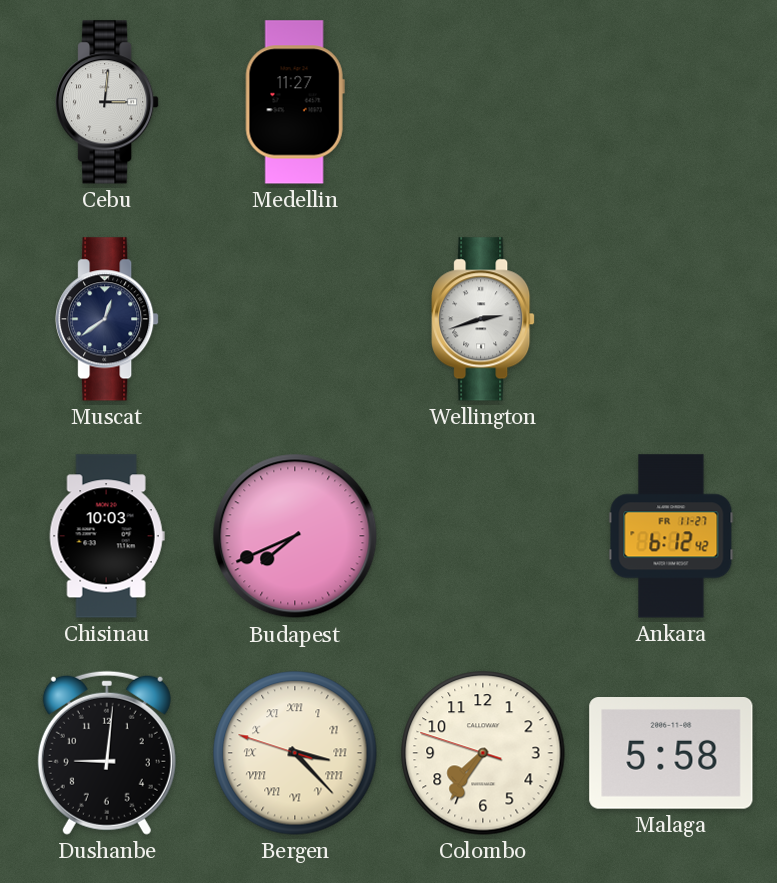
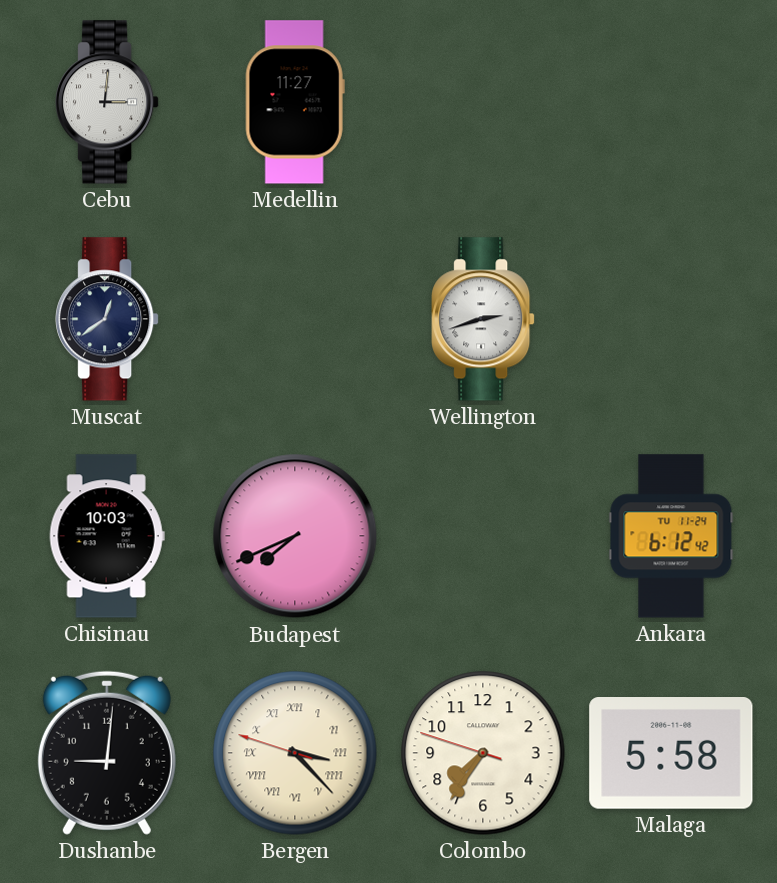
Ankara date: FR 11-27 -> TU 11-24 (671, 536)
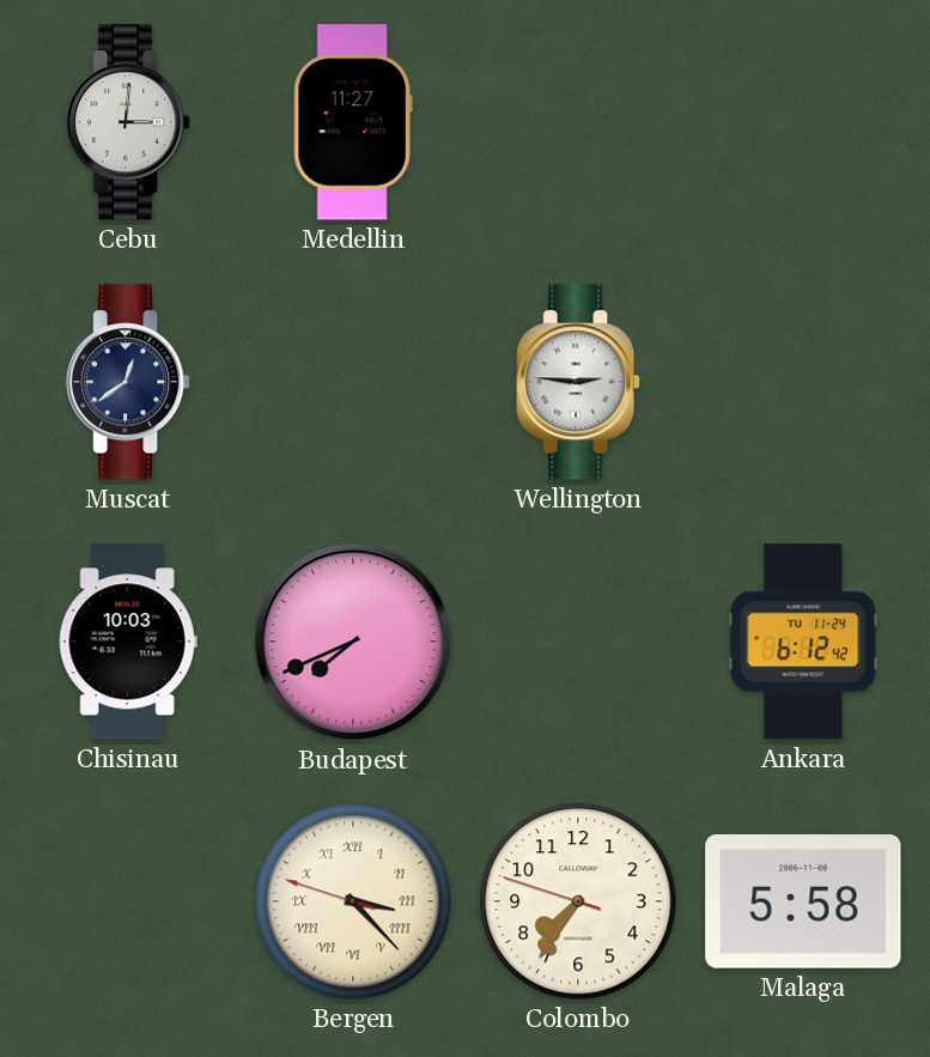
Wellington: 2:42 -> 2:46 (578, 382)
Dushanbe: 9:01 -> none (107, 753)
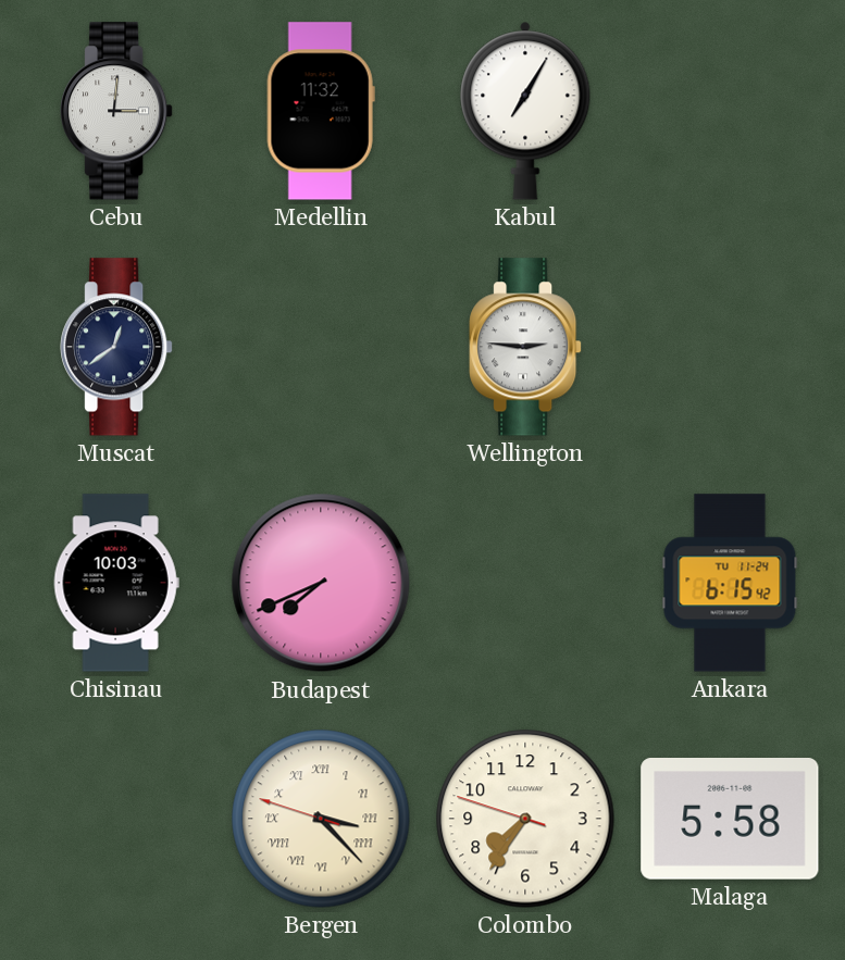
Medellin: 11:27 -> 11:32 (321, 111)
Kabul: none -> 7:05 (525, 111)
Ankara: 6:12 -> 6:15 (730, 583)
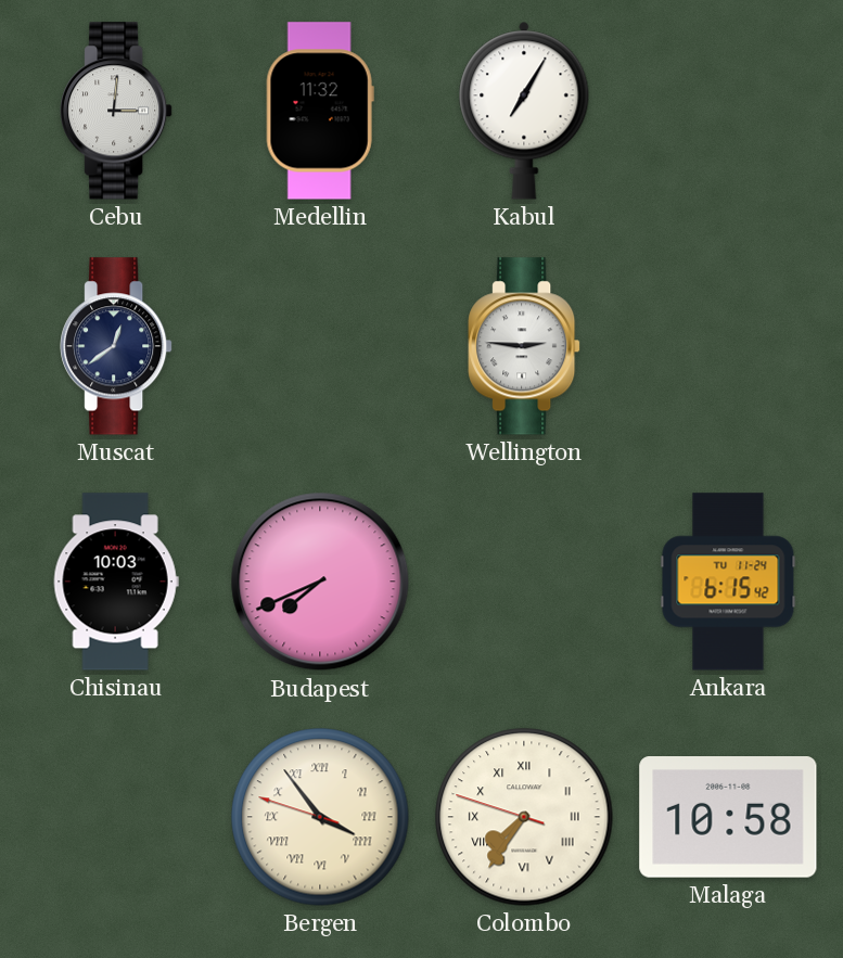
Bergen: 3:22 -> 3:53 (320, 817)
Colombo numerals: Arabic -> Roman (524, 817)
Malaga: 5:58 -> 10:58 (728, 818)
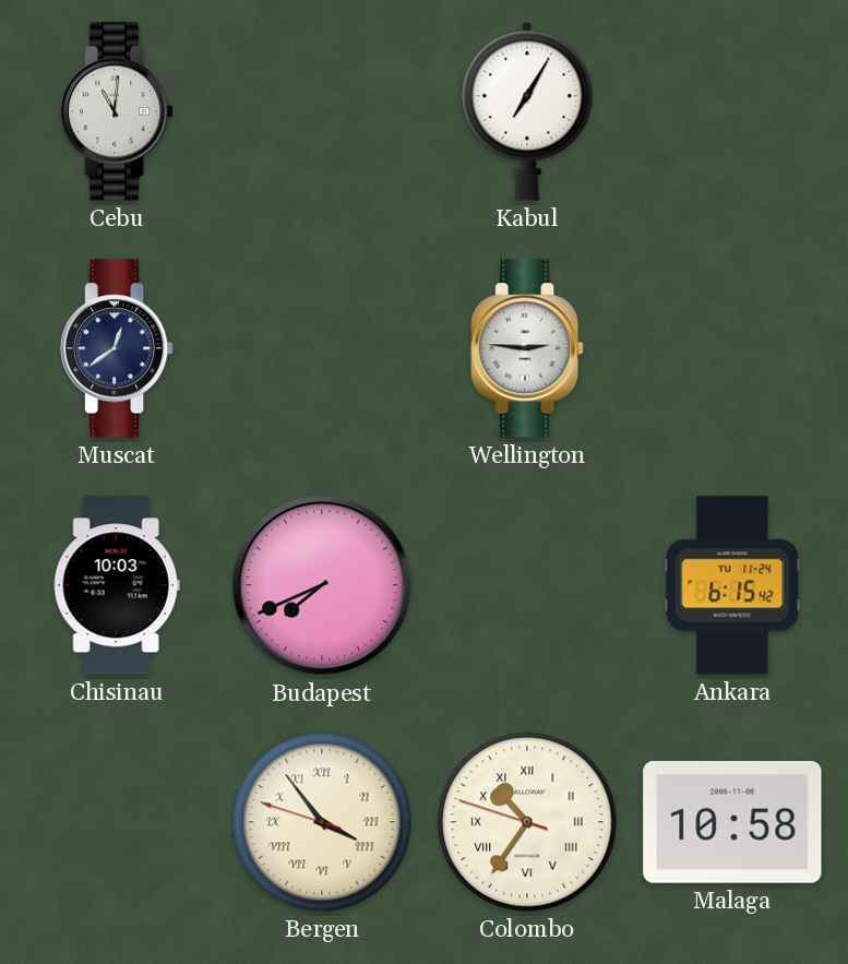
Cebu: 3:01 -> 11:01 (117, 111)
Medellin: 11:32 -> none (320, 111)
Colombo: 7:35 -> 10:35 (527, 822)
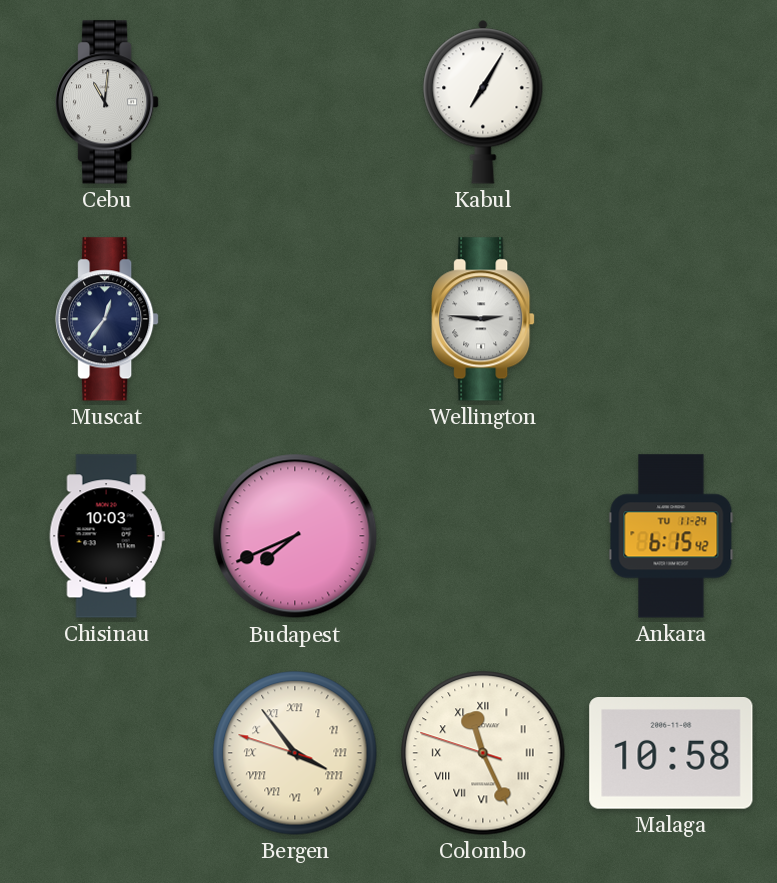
Muscat: 12:39 -> 12:36 (107, 319)
Colombo: 10:35 -> 11:25 (483, 753)
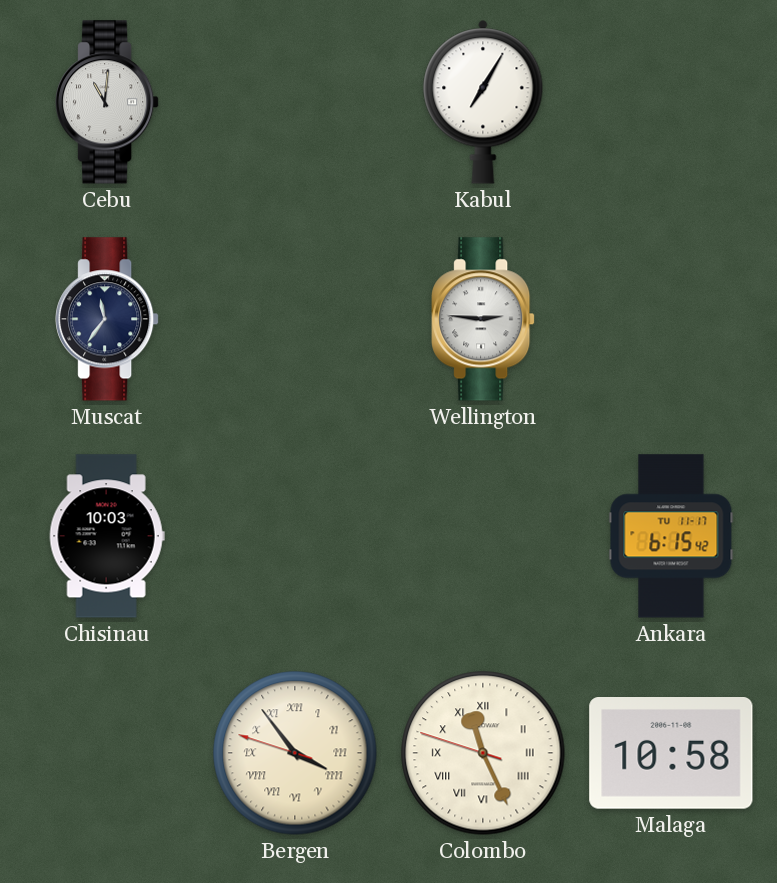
Muscat: 12:36 -> 11:36 (107, 319)
Budapest: 7:41 -> none (295, 536)
Ankara date: TU 11-24 -> TU 11-17 (671, 536)
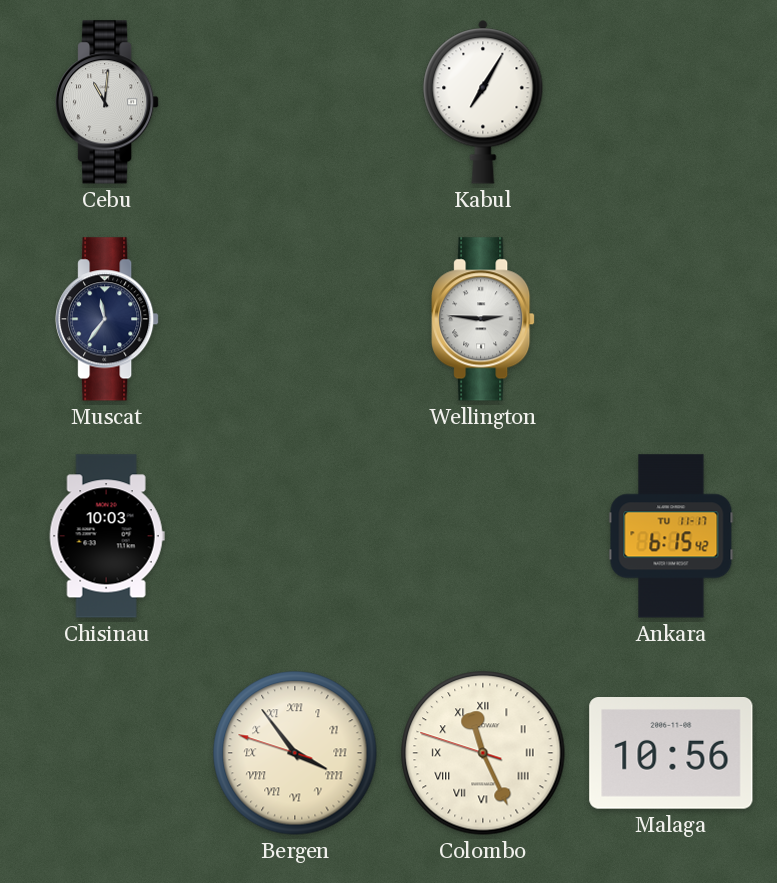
Malaga: 10:58 -> 10:56 (671, 754)
